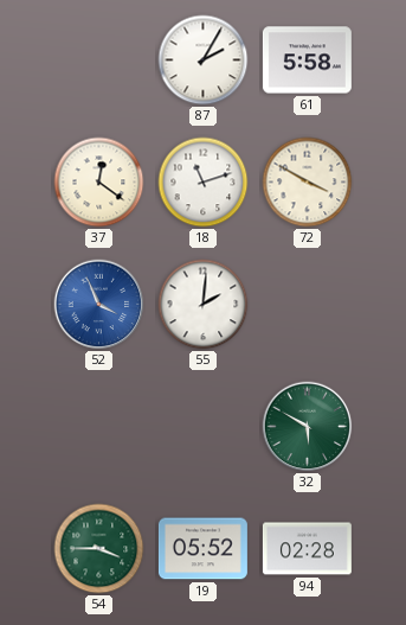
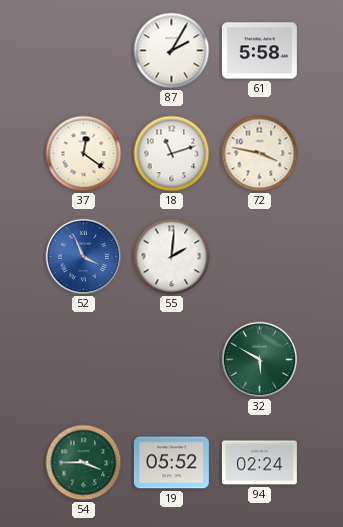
72: 3:50 -> 3:47 (260, 154)
94: 02:28 -> 02:24 (259, 463)
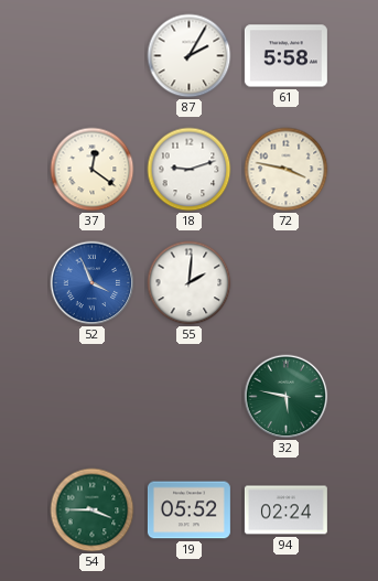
18: 11:12 -> 9:12 (190, 170)
32: 5:50 -> 5:47 (287, 397)
